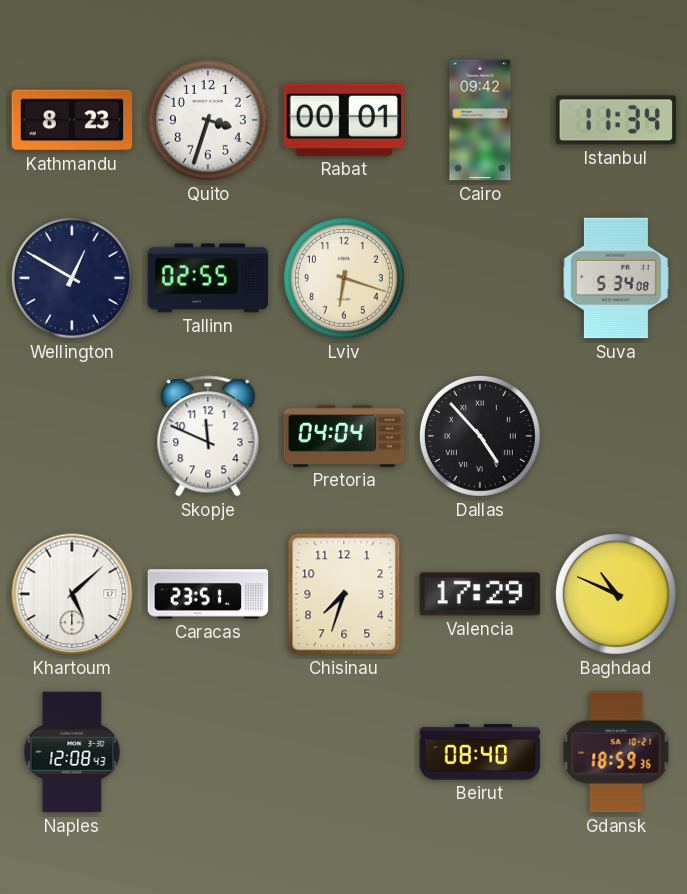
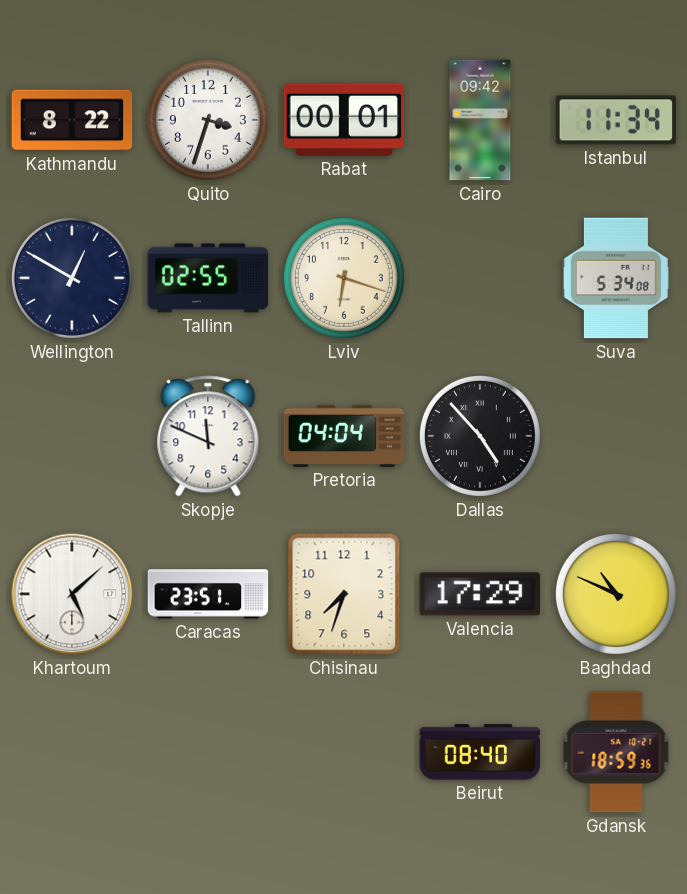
Kathmandu: 8:23 -> 8:22 (72, 120)
Naples: 12:08 -> none (72, 752)
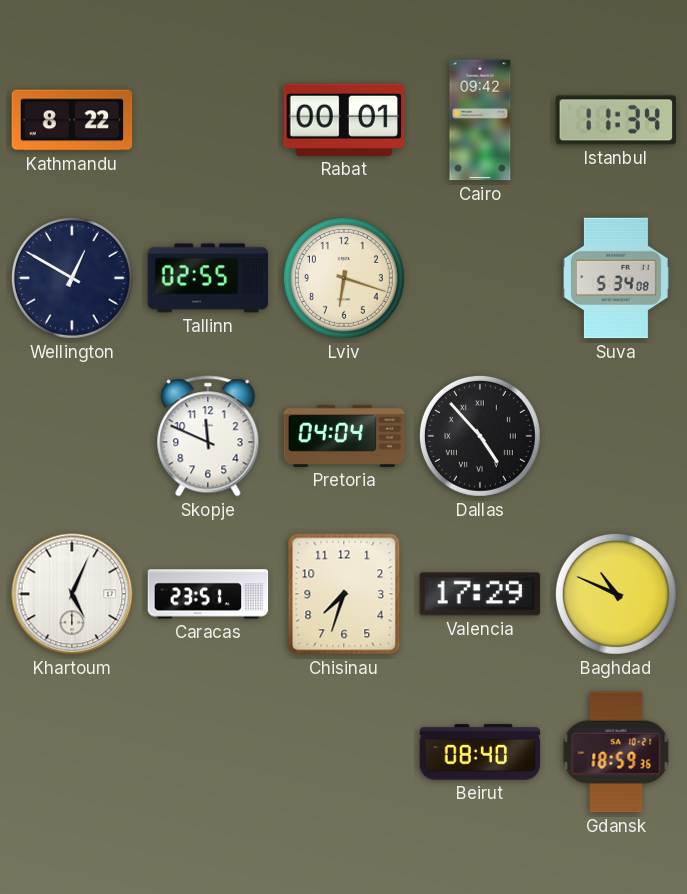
Quito: 3:33 -> none (208, 120)
Khartoum: 5:08 -> 5:04 (72, 594)
